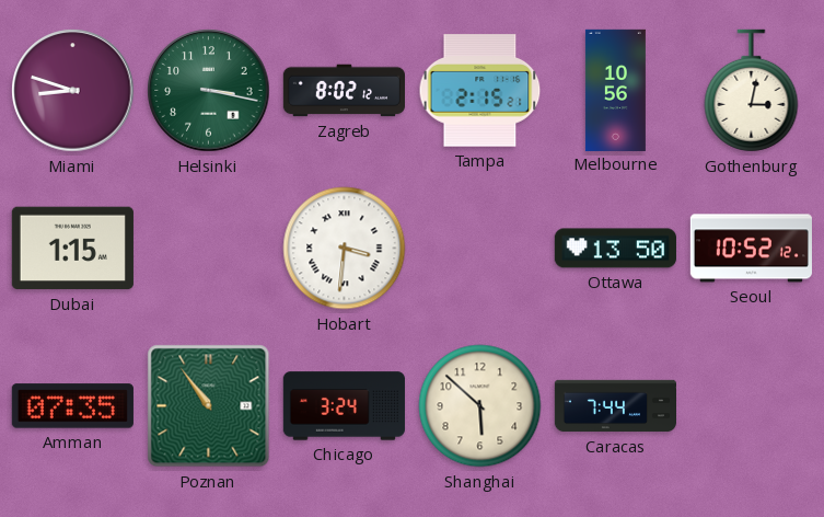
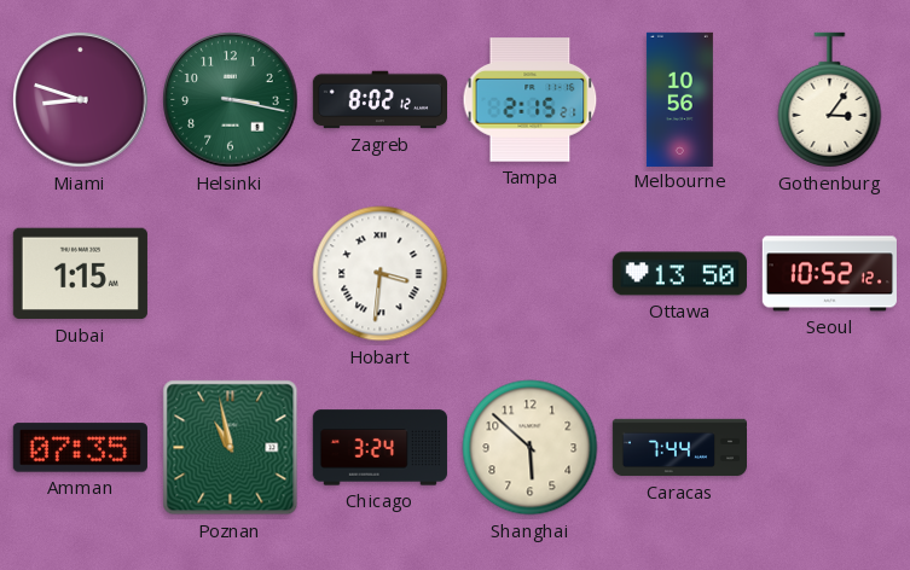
Gothenburg: 3:02 -> 3:06 (830, 100)
Poznan: 10:54 -> 10:58 (231, 448)
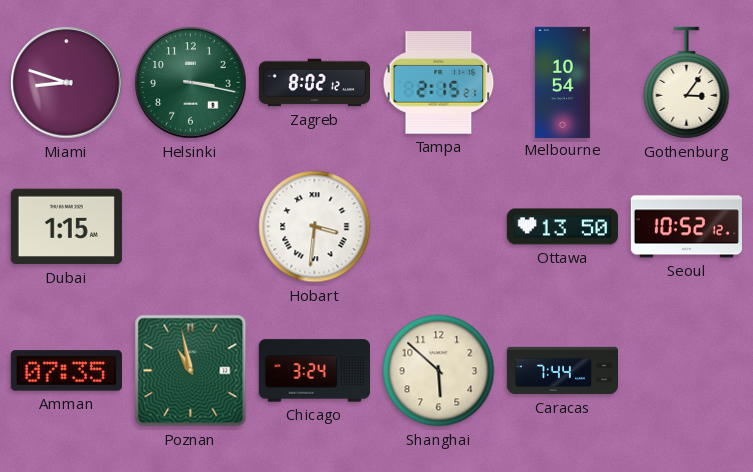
Melbourne: 10:56 -> 10:54 (562, 82)
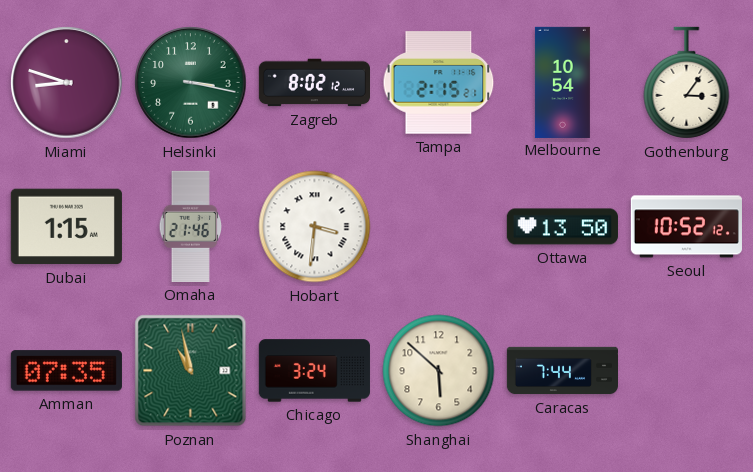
Omaha: none -> 21:46 (191, 226)
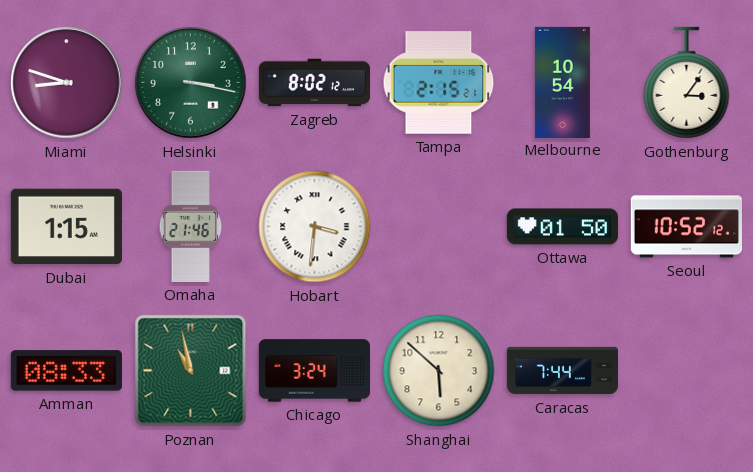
Ottawa: 13:50 -> 01:50 (562, 227)
Amman: 07:35 -> 08:33 (66, 371)
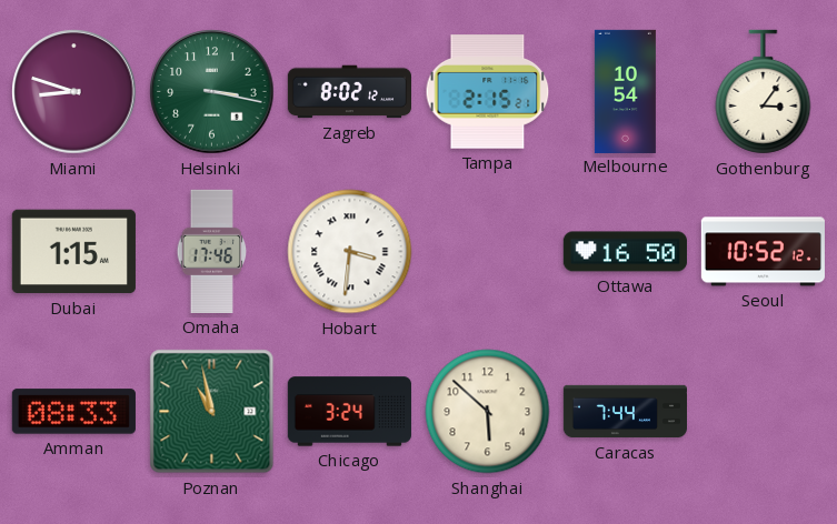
Omaha: 21:46 -> 17:46 (212, 251)
Ottawa: 01:50 -> 16:50 (625, 252)
